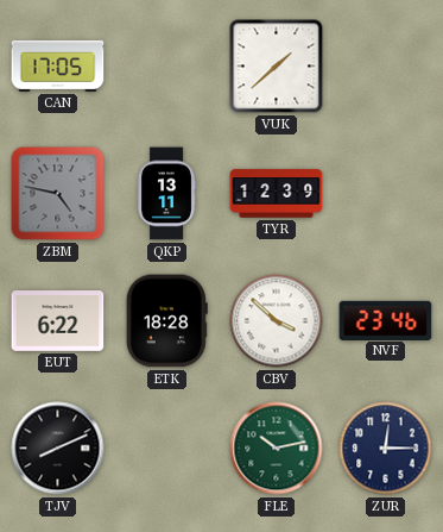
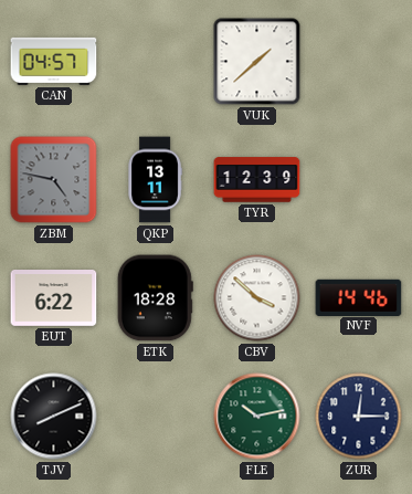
CAN: 17:05 -> 04:57 (54, 61)
NVF: 23:46 -> 14:46 (359, 297)
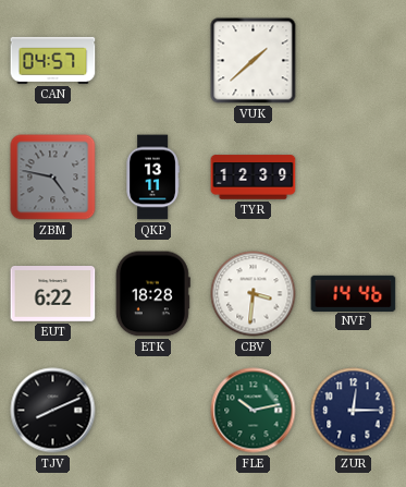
CBV: 3:52 -> 3:31 (254, 294)
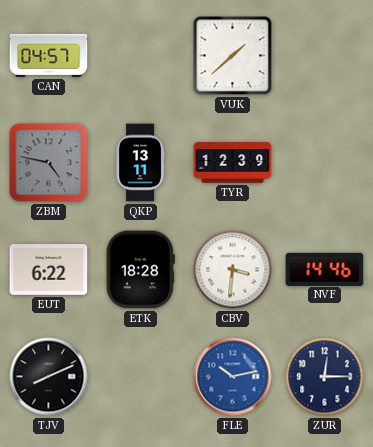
FLE dial: green -> blue (233, 377)
